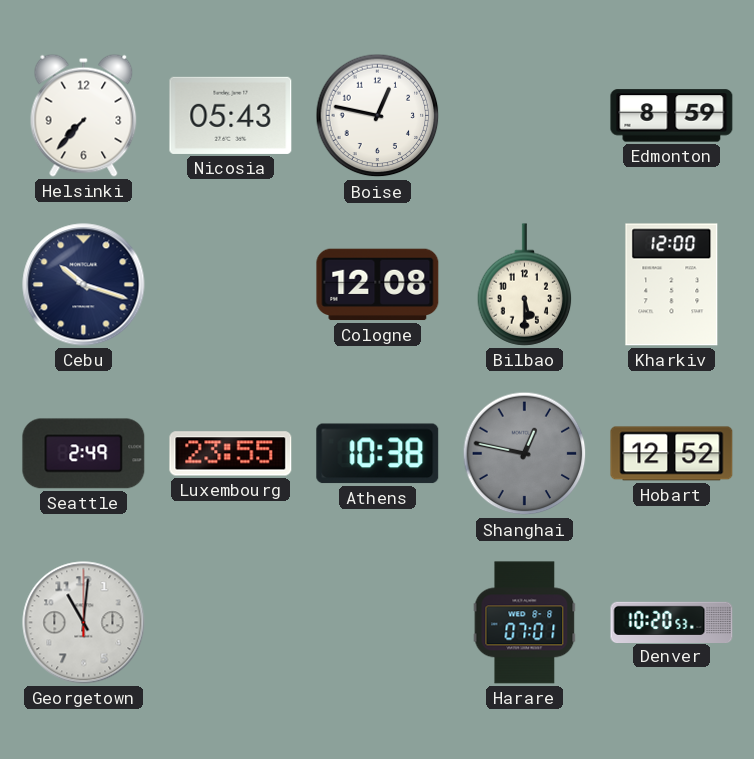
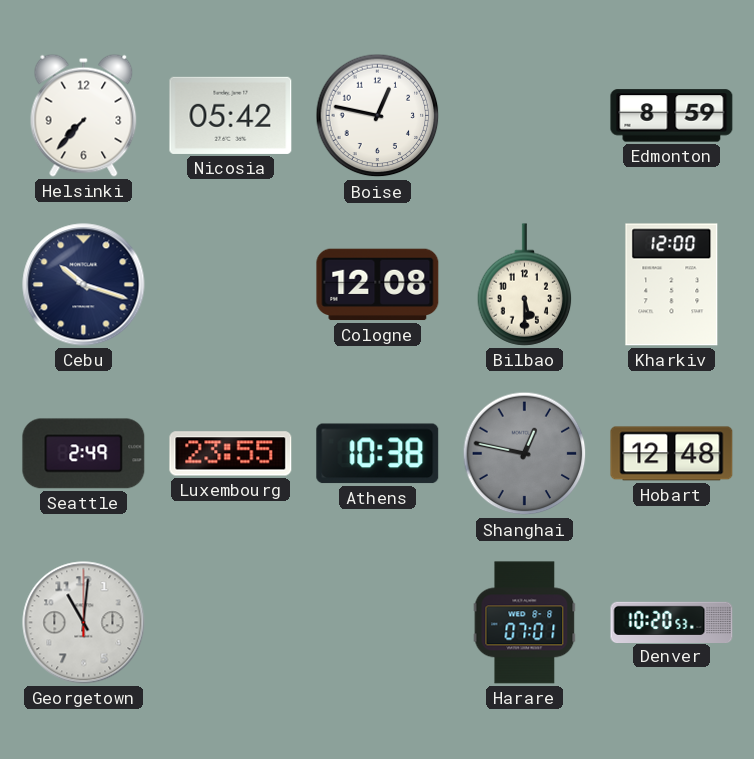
Nicosia: 05:43 -> 05:42 (231, 115)
Hobart: 12:52 -> 12:48 (672, 454)
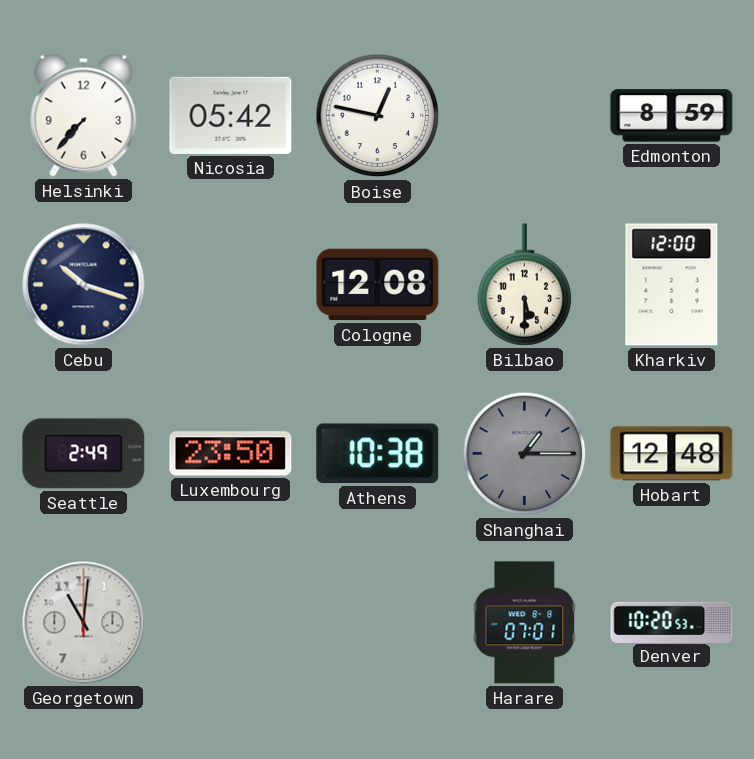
Luxembourg: 23:55 -> 23:50 (231, 454)
Shanghai: 12:47 -> 1:15 (525, 454)
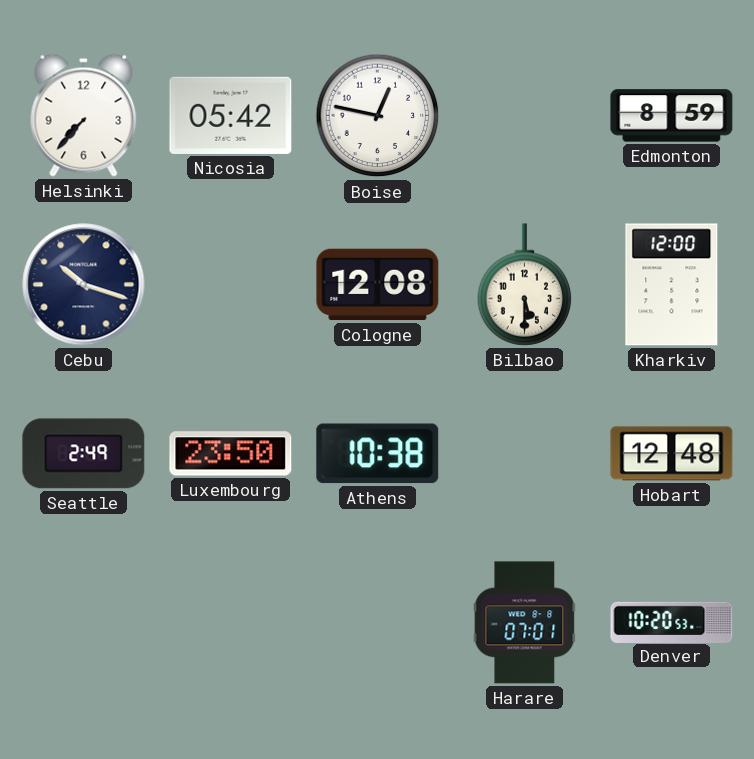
Shanghai: 1:15 -> none (525, 454)
Georgetown: 11:01 -> none (84, 623)
